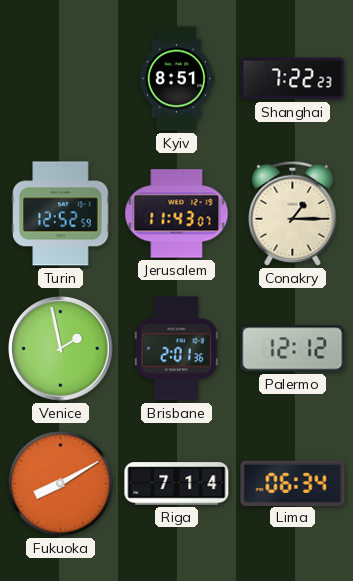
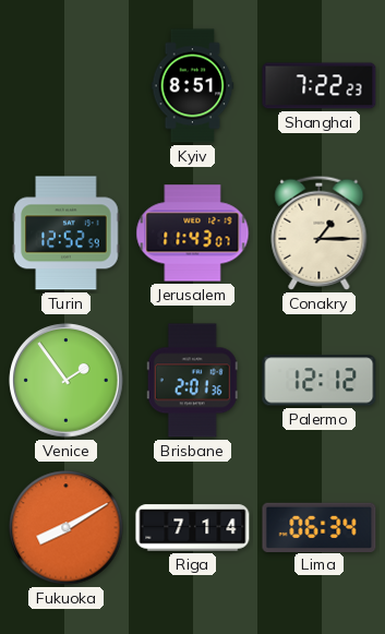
Venice: 1:58 -> 1:54 (67, 381)
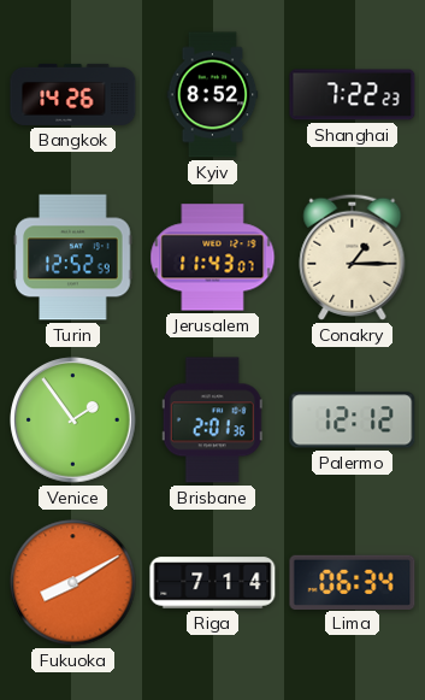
Bangkok: none -> 14:26 (73, 94)
Kyiv: 8:51 -> 8:52 (213, 95)
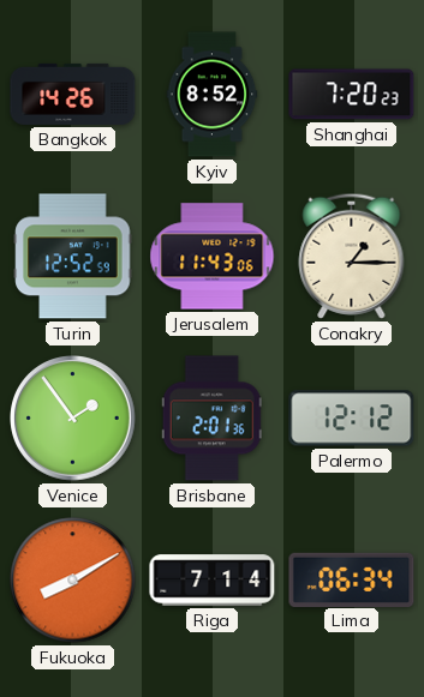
Shanghai: 7:22 -> 7:20 (352, 95)
Jerusalem: 11:43:07 -> 11:43:06 (213, 257)
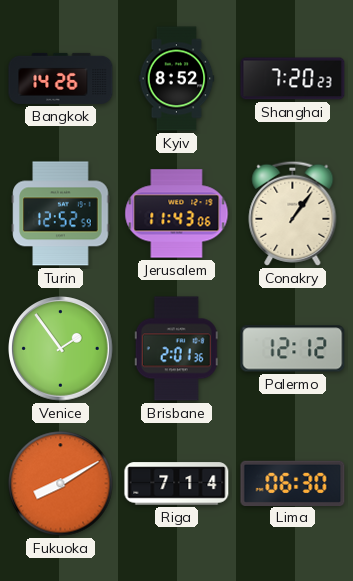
Conakry: 1:15 -> 1:06 (293, 213)
Lima: 06:34 -> 06:30 (293, 483)
